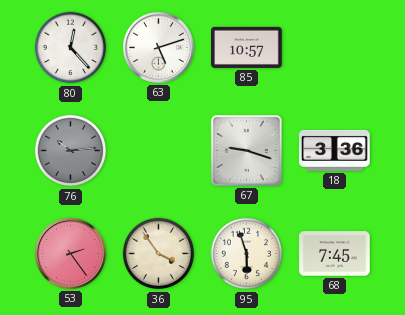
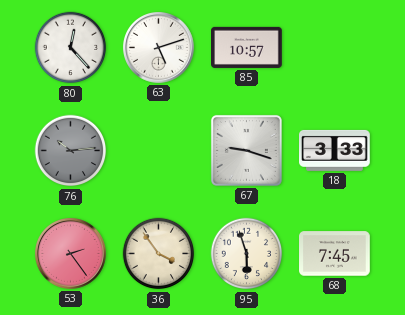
18: 3:36 -> 3:33 (335, 150)
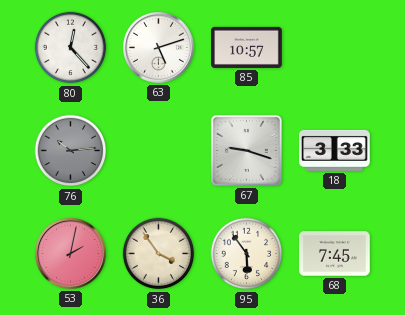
53: 2:24 -> 2:02 (71, 254)
95: 5:57 -> 5:54 (247, 254)
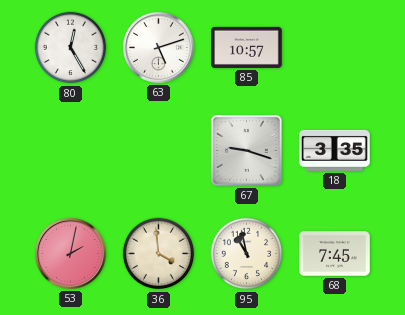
80: 12:23 -> 12:25 (71, 48)
76: 10:14 -> none (71, 151)
18: 3:33 -> 3:35 (335, 150)
36: 3:54 -> 3:59 (159, 254)
95: 5:54 -> 10:58 (247, 254)
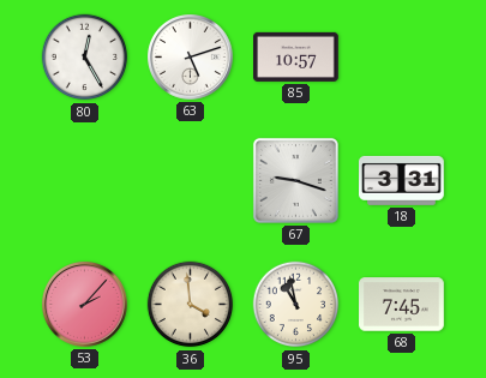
18: 3:35 -> 3:31 (402, 180)
53: 2:02 -> 2:07 (85, 305)
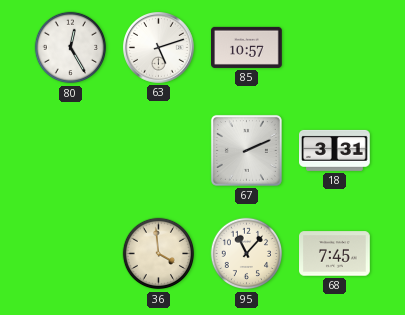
67: 9:18 -> 2:11 (246, 150)
53: 2:07 -> none (85, 305)
95: 10:58 -> 11:07 (247, 254)
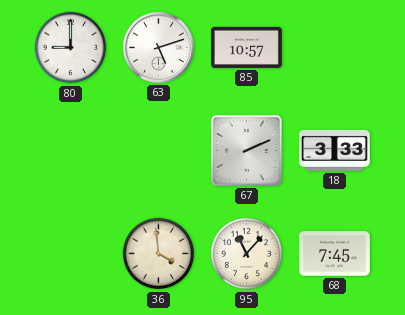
80: 12:25 -> 9:00 (71, 48)
18: 3:31 -> 3:33 (335, 150)
